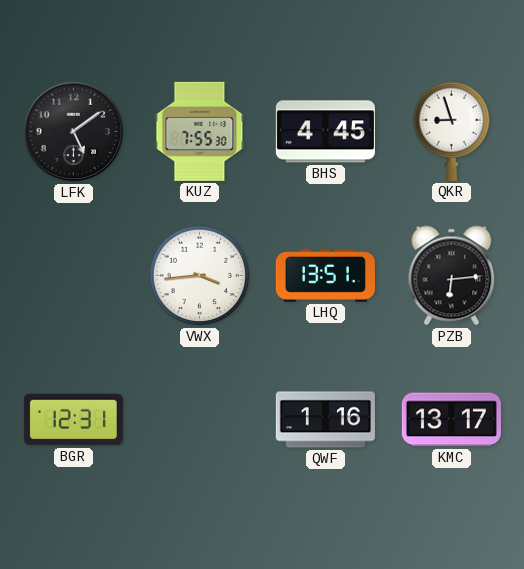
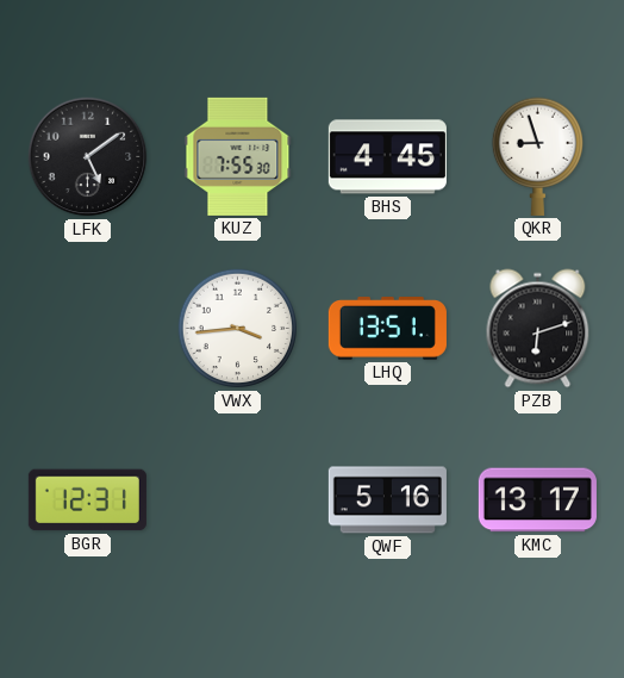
PZB: 6:14 -> 6:12 (538, 329)
QWF: 1:16 -> 5:16 (387, 500)
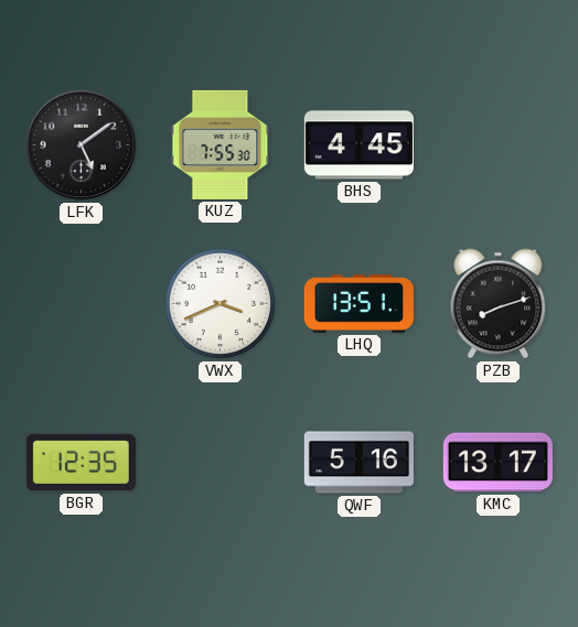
QKR: 8:57 -> none (537, 156)
VWX: 3:44 -> 3:41 (221, 304)
PZB: 6:12 -> 8:12 (499, 304)
BGR: 12:31 -> 12:35 (81, 463)
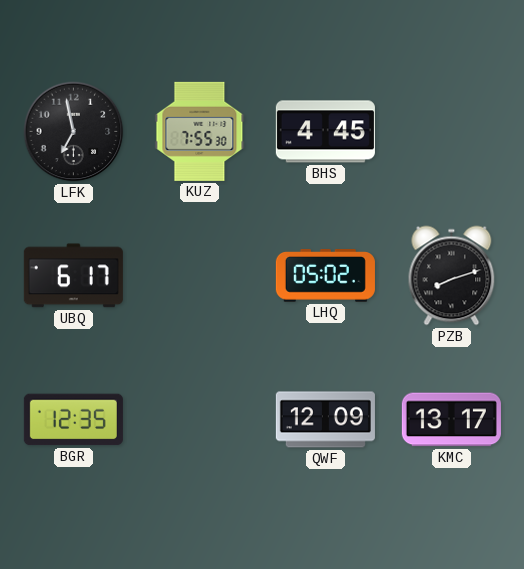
LFK: 5:09 -> 6:58 (74, 132)
UBQ: none -> 6:17 (73, 276)
VWX: 3:41 -> none (221, 304)
LHQ: 13:51 -> 05:02 (325, 276)
QWF: 5:16 -> 12:09 (325, 420)
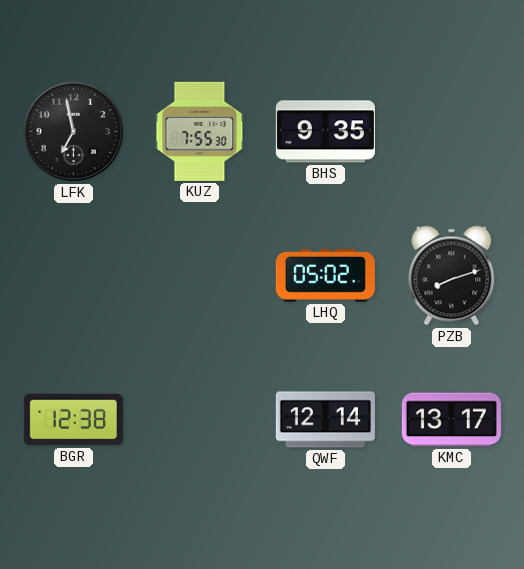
BHS: 4:45 -> 9:35 (325, 132)
UBQ: 6:17 -> none (73, 276)
BGR: 12:35 -> 12:38 (73, 420)
QWF: 12:09 -> 12:14 (325, 420)
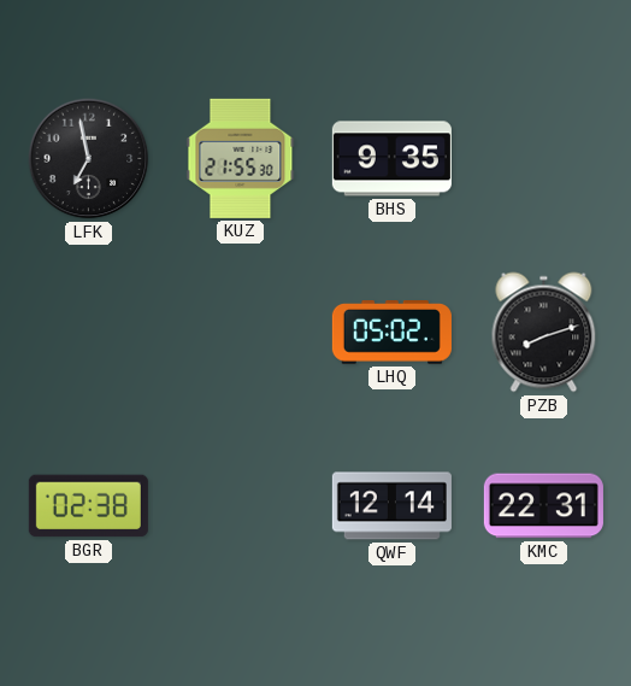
KUZ: 7:55 -> 21:55 (241, 158)
BGR: 12:38 -> 02:38 (88, 506)
KMC: 13:17 -> 22:31 (543, 506)
